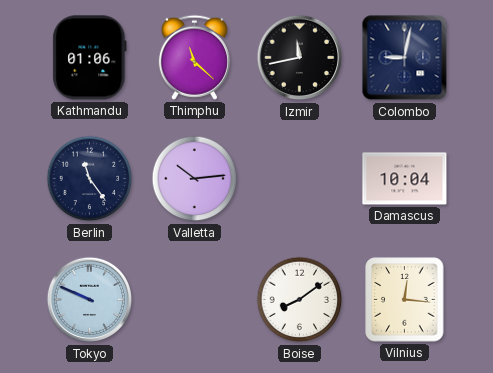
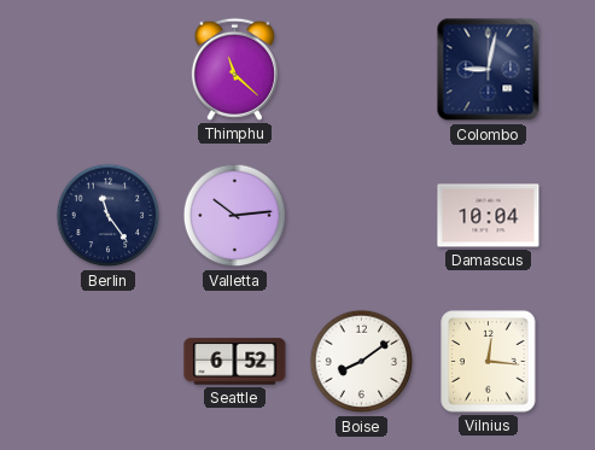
Kathmandu: 01:06 -> none (90, 58)
Izmir: 11:43 -> none (300, 58)
Tokyo: 9:49 -> none (90, 300)
Seattle: none -> 6:52 (235, 362)
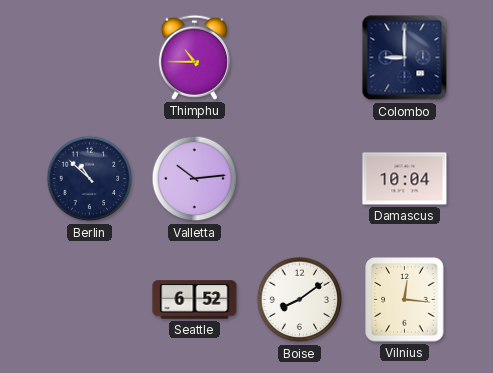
Thimphu: 11:22 -> 10:45 (194, 57)
Colombo: 9:02 -> 9:00 (405, 58)
Berlin: 11:24 -> 10:52 (90, 179)
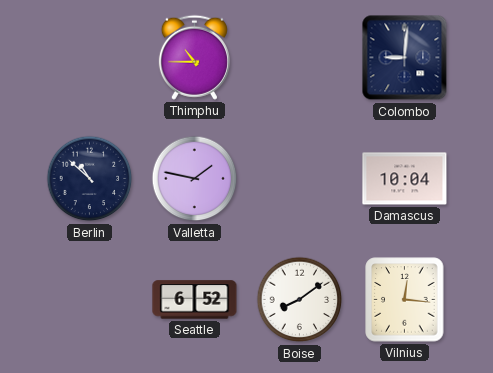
Colombo: 9:00 -> 9:01 (405, 58)
Valletta: 10:14 -> 1:47 (195, 179)
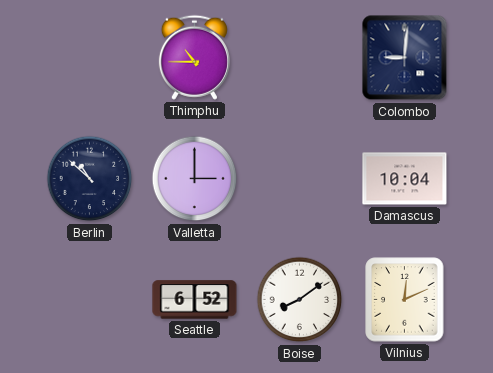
Valletta: 1:47 -> 3:00 (195, 179)
Vilnius: 12:16 -> 12:11 (405, 300)
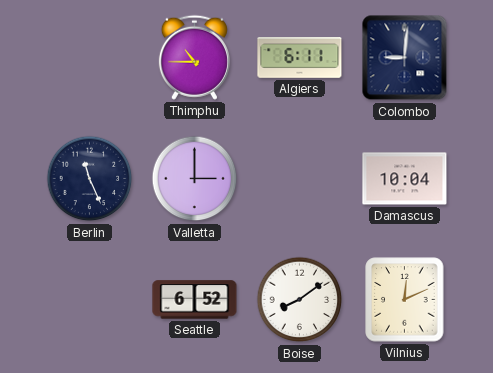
Algiers: none -> 6:11 (300, 58)
Berlin: 10:52 -> 11:26 (90, 179)
